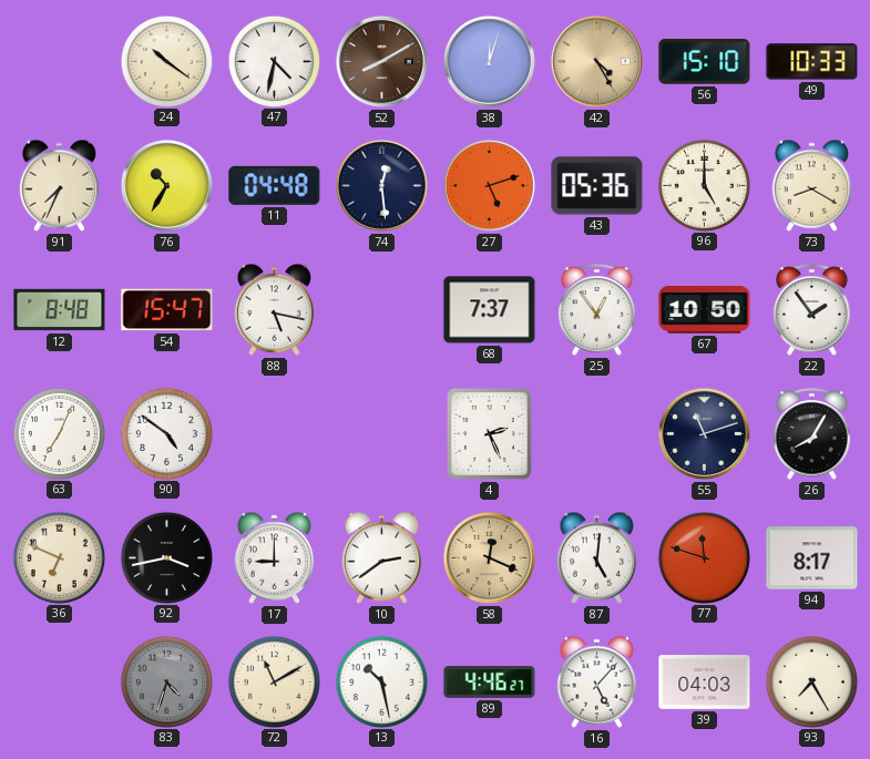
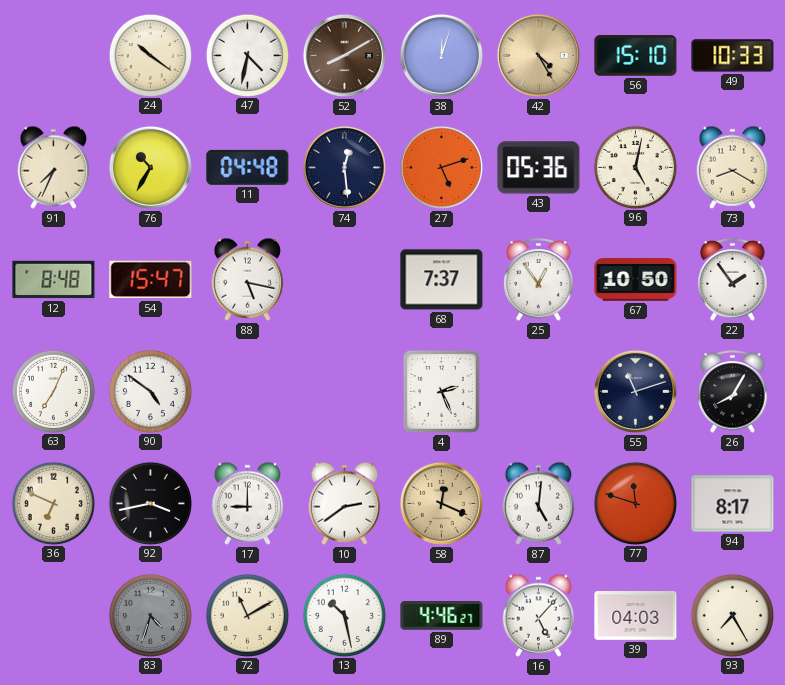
96: 5:00 -> 5:02 (635, 167)
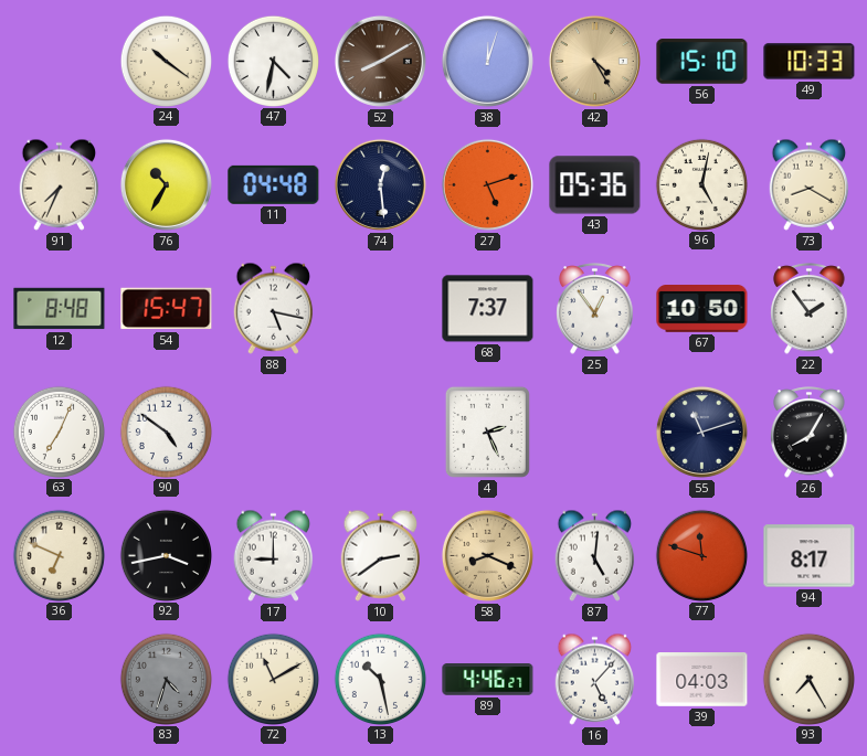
58: 12:19 -> 8:19 (487, 555)
